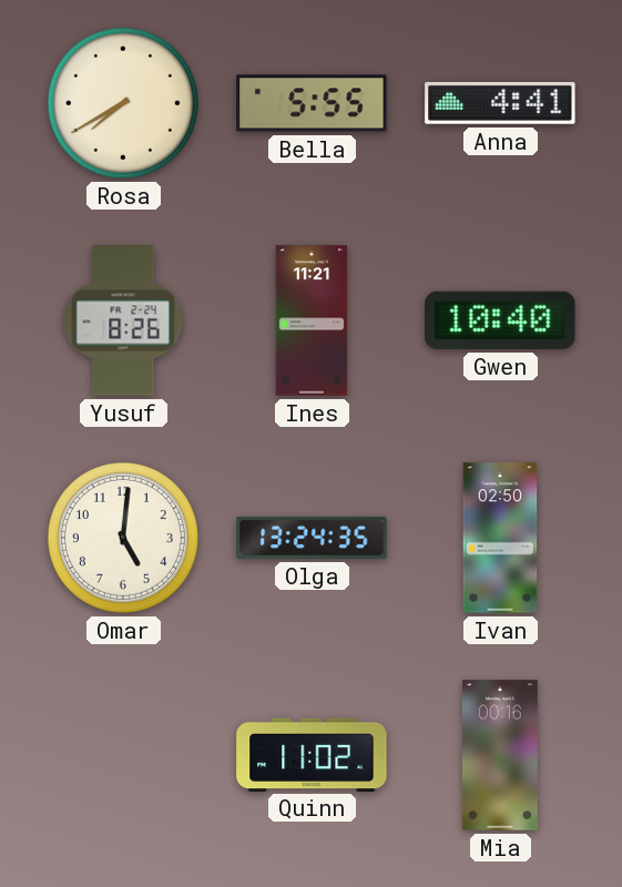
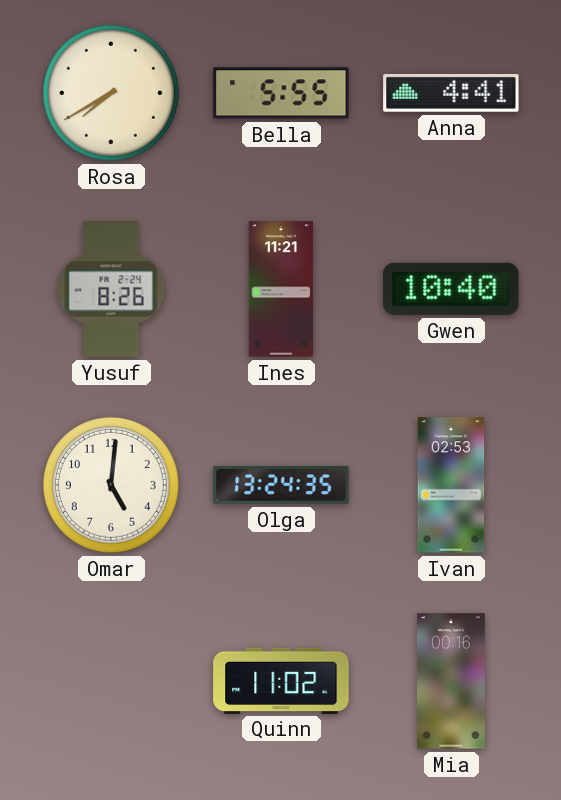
Ivan: 02:50 -> 02:53 (451, 485)
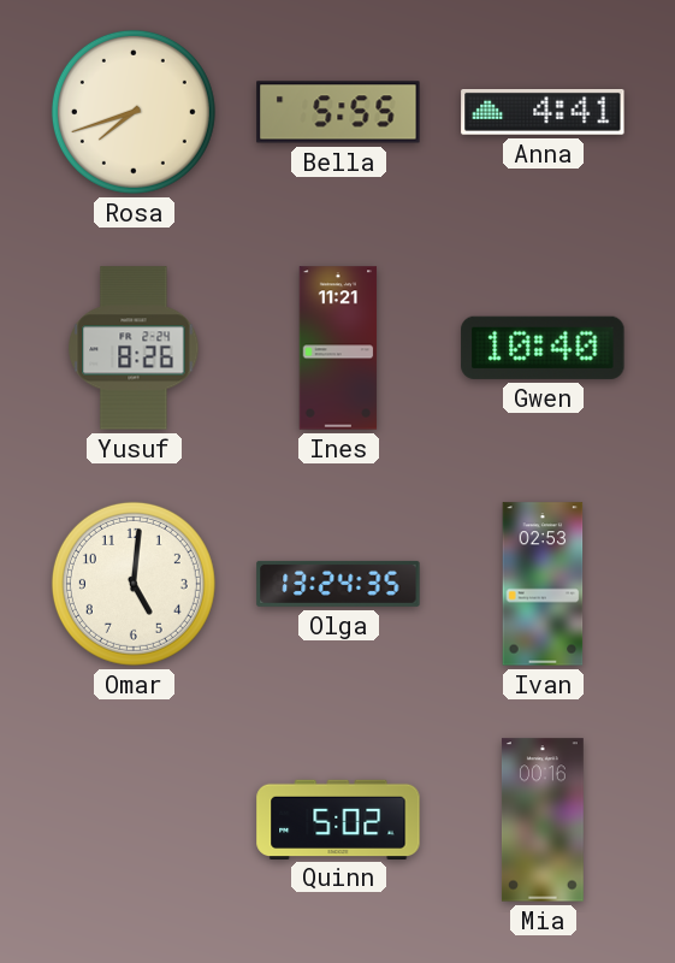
Rosa: 7:40 -> 7:42 (134, 112)
Quinn: 11:02 -> 5:02 (338, 819)
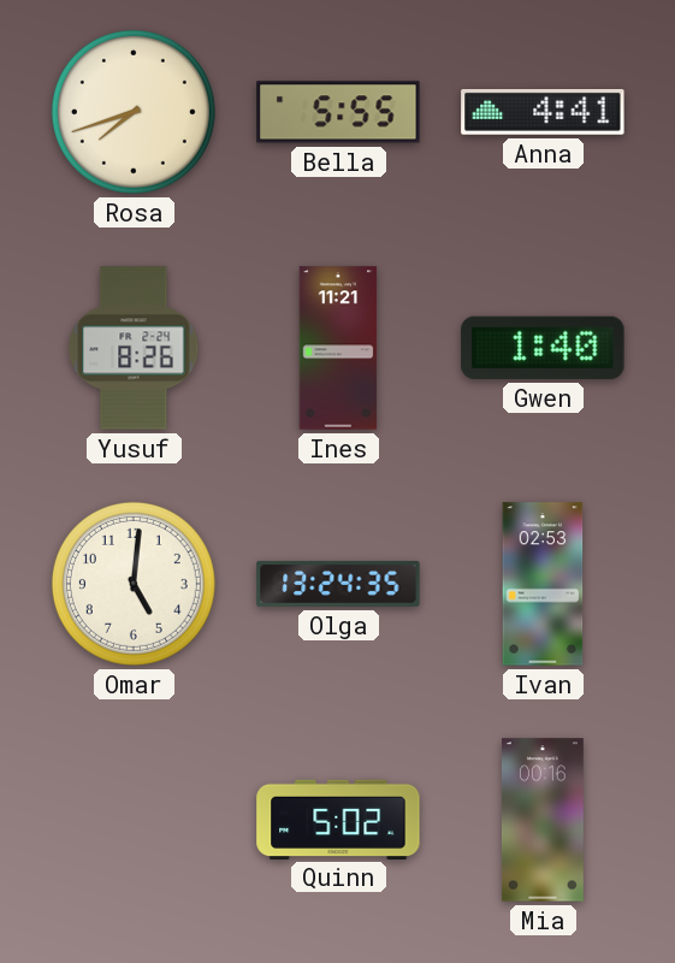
Gwen: 10:40 -> 1:40 (543, 348)
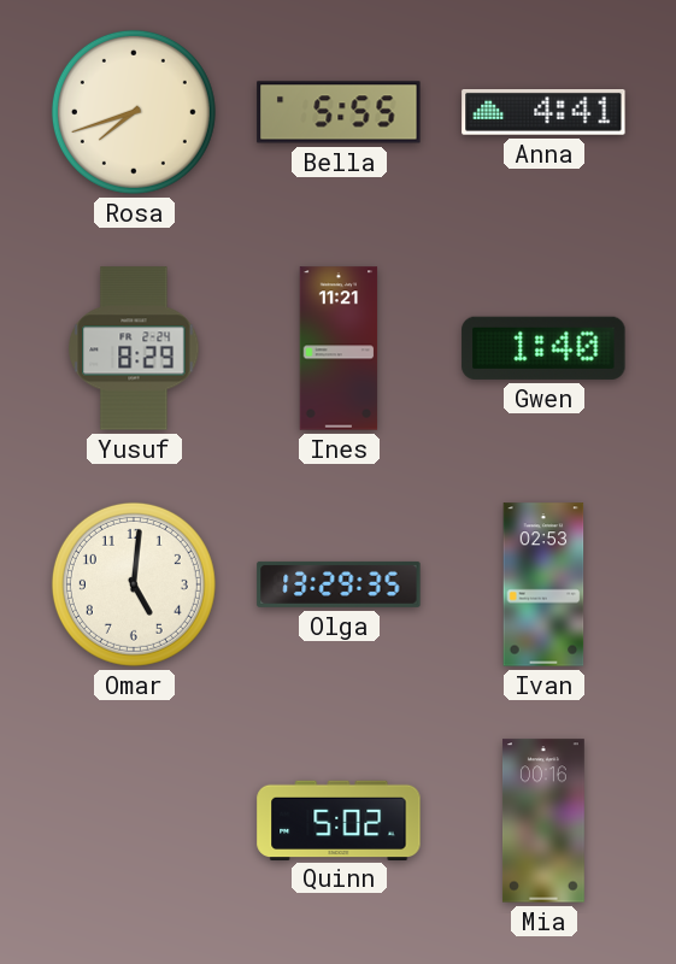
Yusuf: 8:26 -> 8:29 (134, 348)
Olga: 13:24 -> 13:29 (339, 584)
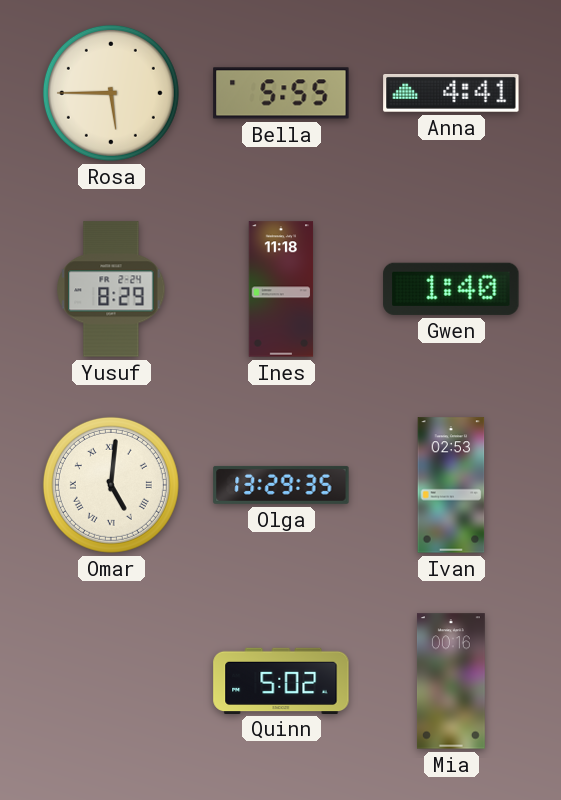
Rosa: 7:42 -> 5:45 (111, 93)
Ines: 11:21 -> 11:18 (281, 289)
Omar numerals: Arabic -> Roman (111, 485)
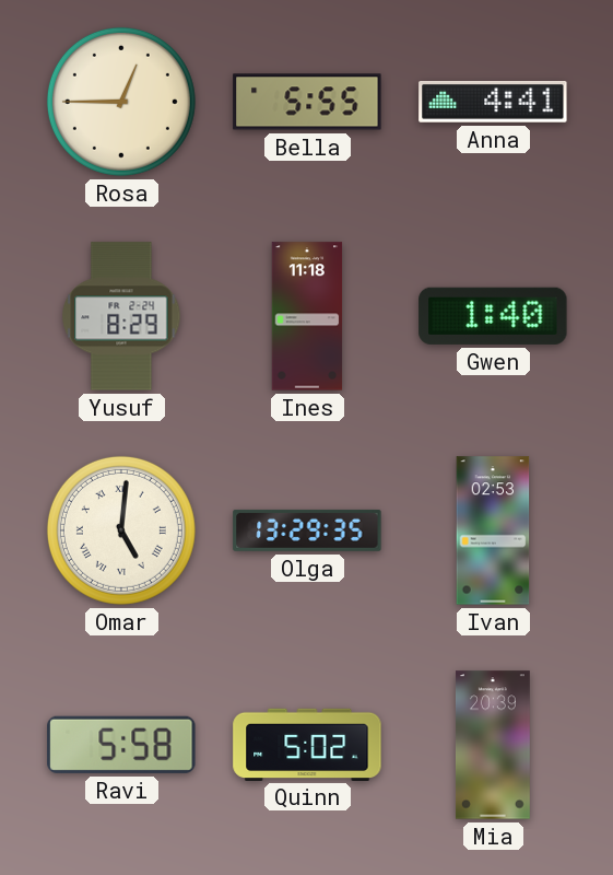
Rosa: 5:45 -> 12:45 (121, 102)
Ravi: none -> 5:58 (121, 745)
Mia: 00:16 -> 20:39 (493, 745)
